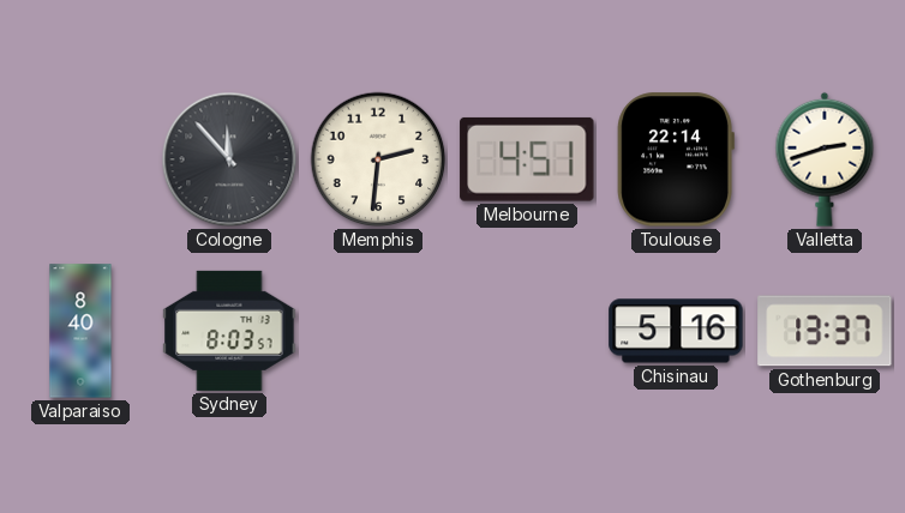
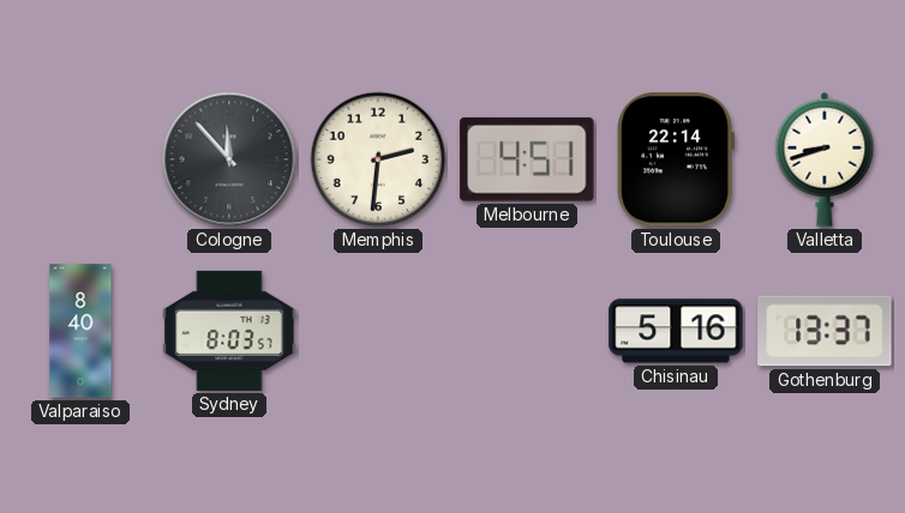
Valletta: 2:42 -> 8:42 (825, 159)
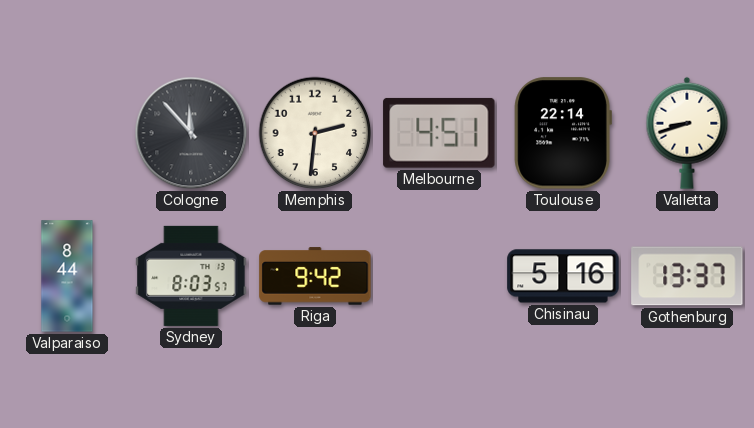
Valparaiso: 8:40 -> 8:44 (67, 276)
Riga: none -> 9:42 (315, 276)
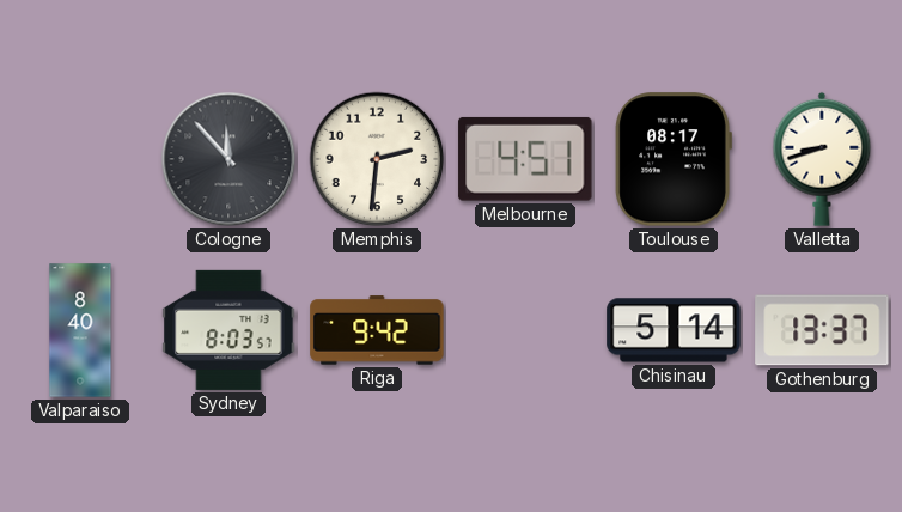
Toulouse: 22:14 -> 08:17 (674, 159)
Valparaiso: 8:44 -> 8:40 (80, 330)
Chisinau: 5:16 -> 5:14 (674, 330)
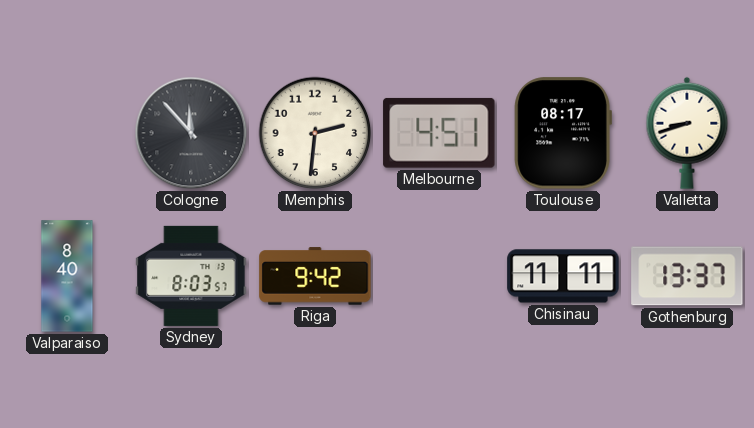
Chisinau: 5:14 -> 11:11 (563, 276)
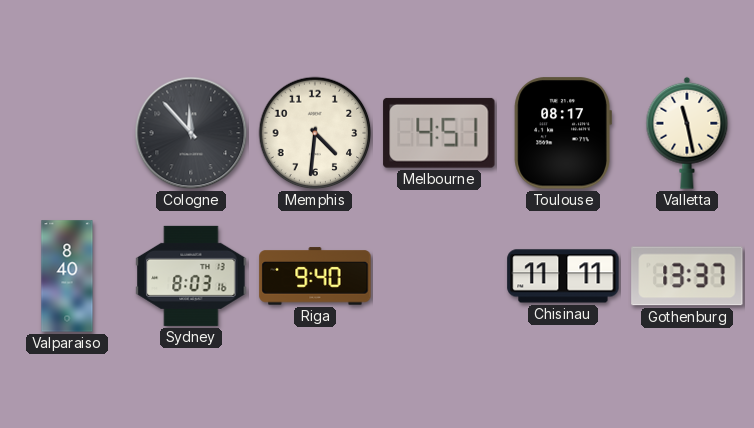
Memphis: 2:31 -> 4:31 (315, 133)
Valletta: 8:42 -> 11:28 (687, 133)
Sydney: 8:03:57 -> 8:03:16 (191, 276)
Riga: 9:42 -> 9:40 (315, 276)
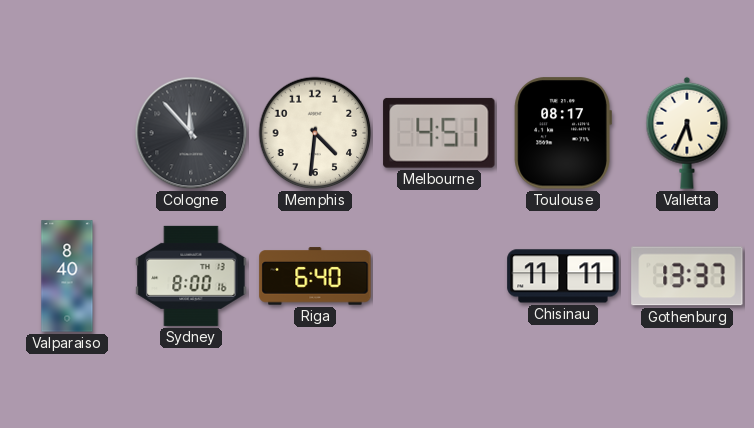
Valletta: 11:28 -> 5:34 (687, 133)
Sydney: 8:03 -> 8:00 (191, 276)
Riga: 9:40 -> 6:40 (315, 276)
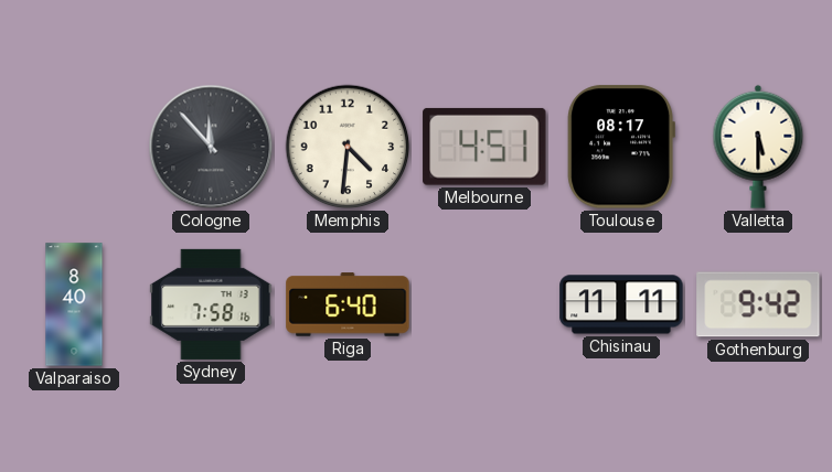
Valletta: 5:34 -> 5:30 (758, 147)
Sydney: 8:00 -> 7:58 (211, 304)
Gothenburg: 13:37 -> 9:42 (758, 304)
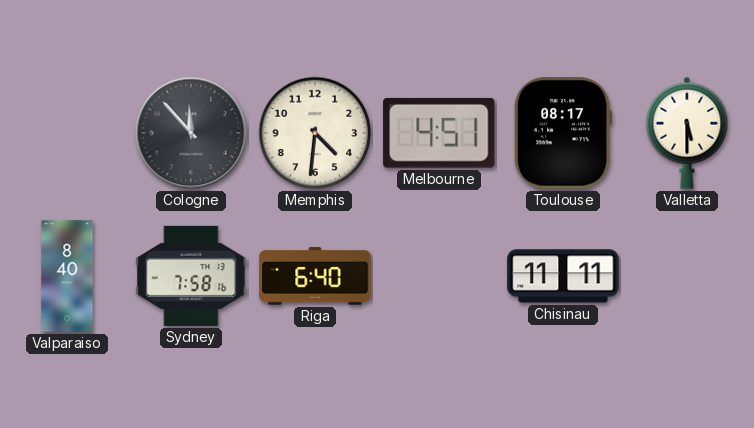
Gothenburg: 9:42 -> none (758, 304)
